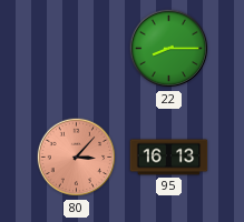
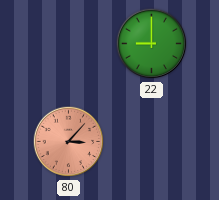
22: 8:15 -> 9:00 (152, 44)
95: 16:13 -> none (169, 158)
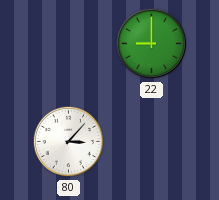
80 dial: salmon -> white (69, 142)
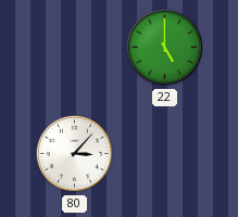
22: 9:00 -> 5:00 (165, 48)
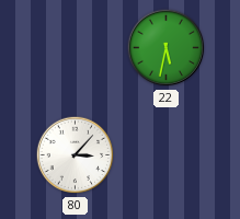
22: 5:00 -> 5:32 (167, 48)
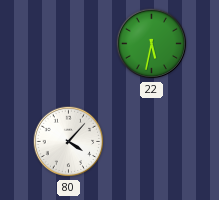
80: 3:07 -> 4:07 (69, 142)
